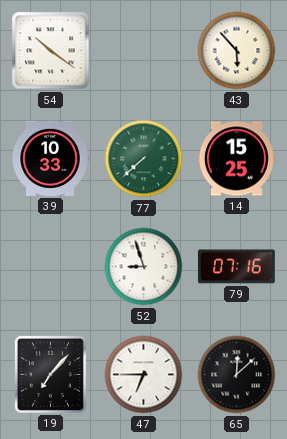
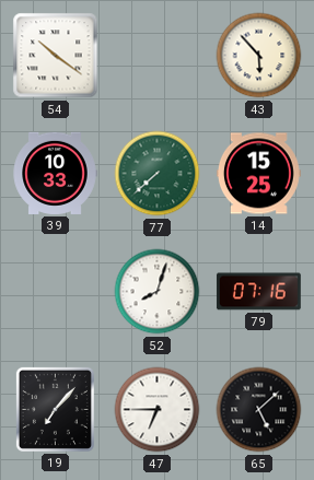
52: 8:57 -> 8:03 (158, 292)
65: 12:08 -> 5:08 (259, 410)
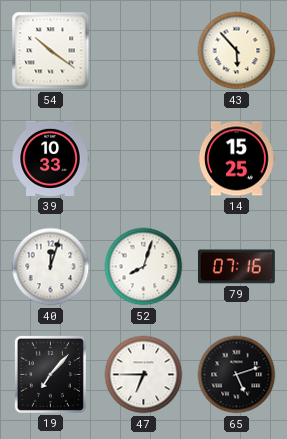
77: 7:38 -> none (158, 174)
40: none -> 12:03 (51, 267)
65: 5:08 -> 5:12 (237, 375)
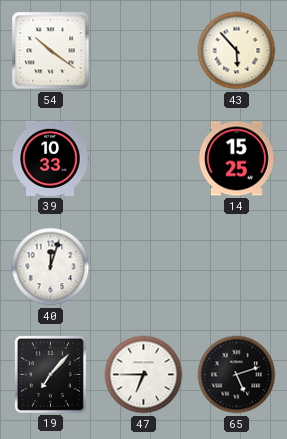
52: 8:03 -> none (144, 267)
79: 07:16 -> none (236, 267)
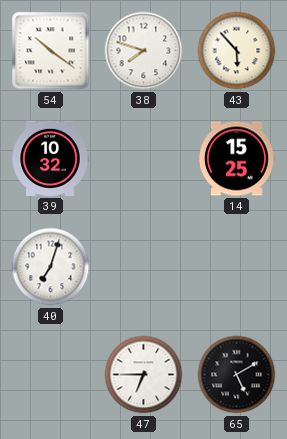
38: none -> 7:48 (144, 51)
39: 10:33 -> 10:32 (50, 158)
40: 12:03 -> 7:03 (51, 267)
19: 7:07 -> none (50, 374)
65: 5:12 -> 5:10 (237, 375)
